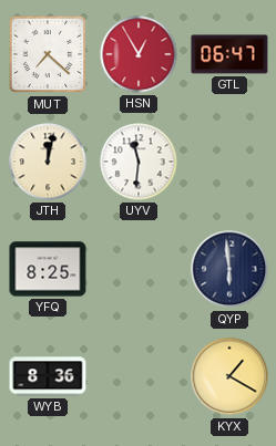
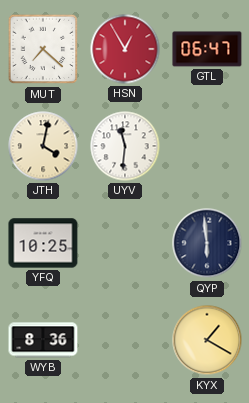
JTH: 12:02 -> 4:02 (43, 146)
YFQ: 8:25 -> 10:25 (43, 243)
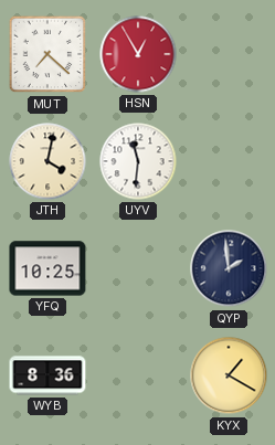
GTL: 06:47 -> none (207, 49)
QYP: 5:59 -> 1:59 (229, 268)
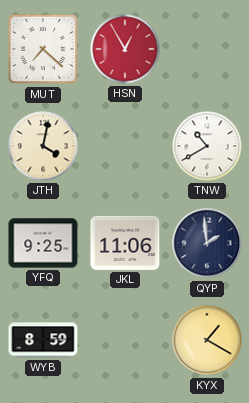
UYV: 11:31 -> none (138, 161)
TNW: none -> 10:40 (207, 146)
YFQ: 10:25 -> 9:25 (43, 243)
JKL: none -> 11:06 (125, 243)
WYB: 8:36 -> 8:59 (43, 340)
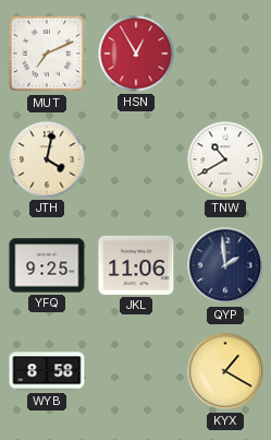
MUT: 7:22 -> 7:11 (47, 53)
WYB: 8:59 -> 8:58 (47, 371)
